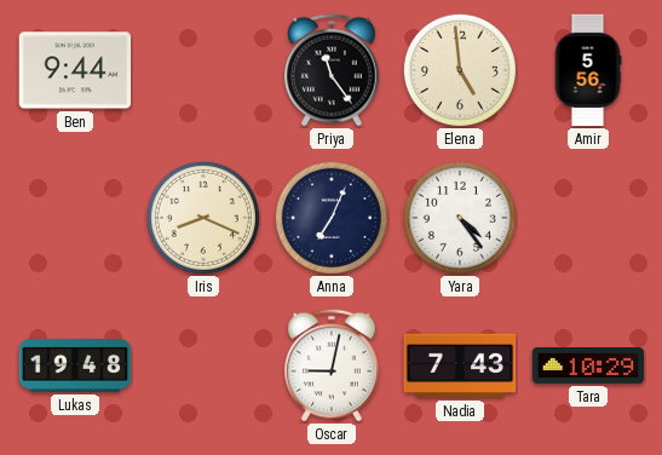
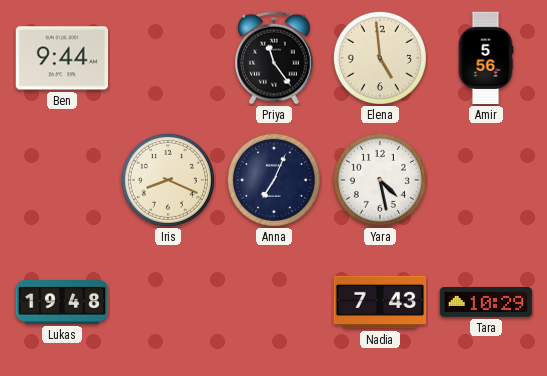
Yara: 4:24 -> 4:28 (380, 180)
Oscar: 9:02 -> none (332, 365)
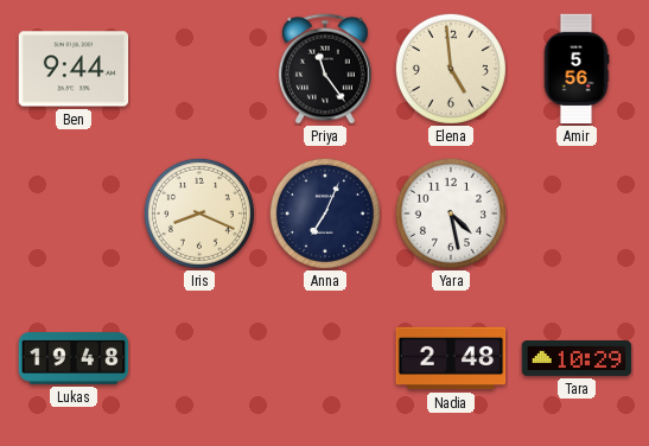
Nadia: 7:43 -> 2:48 (451, 358)
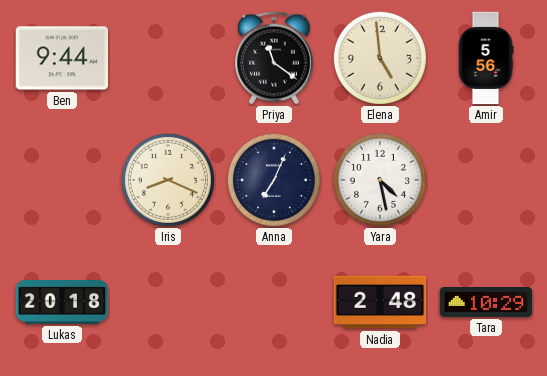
Priya: 11:24 -> 11:21 (274, 58)
Lukas: 19:48 -> 20:18 (62, 303)
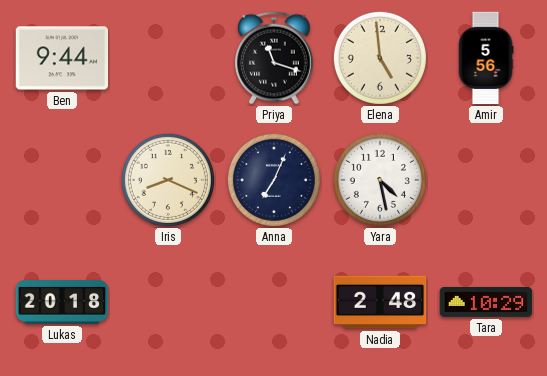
Priya: 11:21 -> 11:18 (274, 58)
